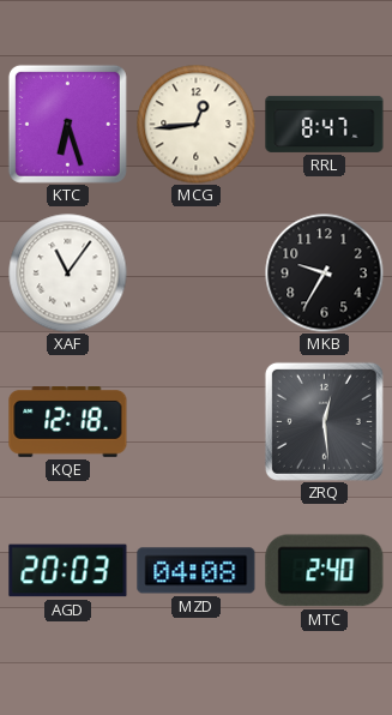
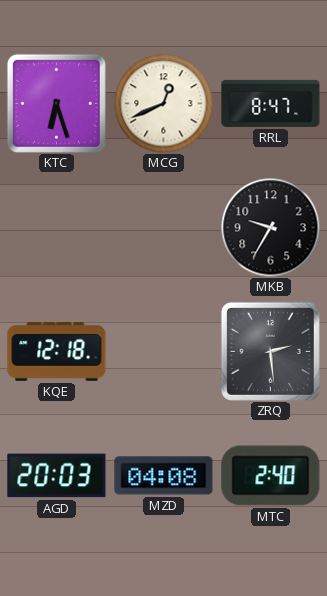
MCG: 12:44 -> 12:41 (164, 104)
XAF: 11:06 -> none (68, 274)
ZRQ: 12:29 -> 2:29 (270, 351)
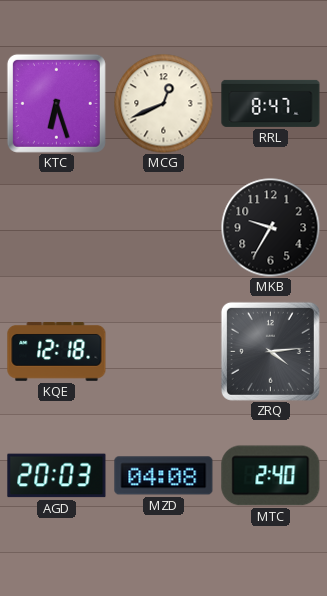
ZRQ: 2:29 -> 4:14 (270, 351)
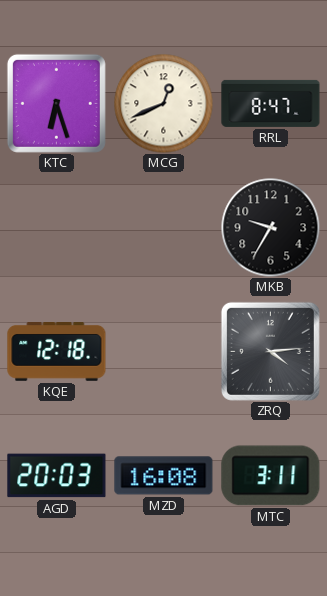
MZD: 04:08 -> 16:08 (164, 476)
MTC: 2:40 -> 3:11 (271, 476)
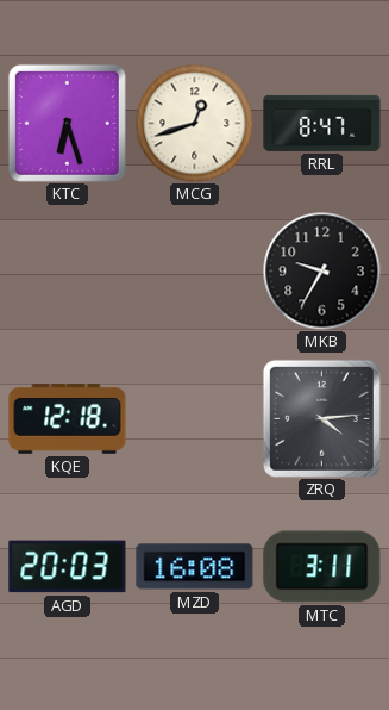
MCG: 12:41 -> 12:42 (195, 124)
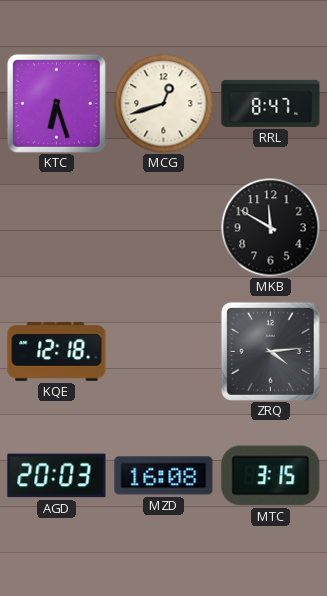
MKB: 9:35 -> 11:50 (271, 228)
MTC: 3:11 -> 3:15 (271, 476)
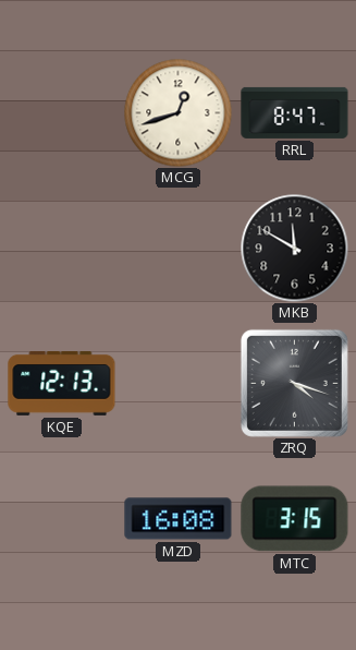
KTC: 6:27 -> none (56, 103)
KQE: 12:18 -> 12:13 (62, 384)
ZRQ: 4:14 -> 4:18 (294, 383)
AGD: 20:03 -> none (57, 476)
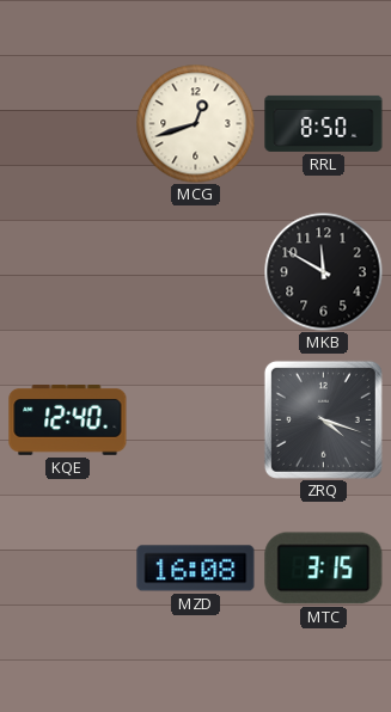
RRL: 8:47 -> 8:50 (324, 123)
KQE: 12:13 -> 12:40 (68, 421)
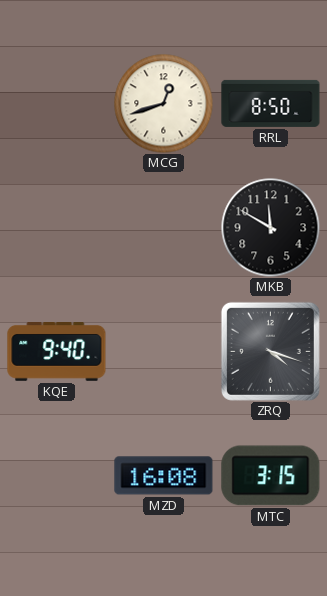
KQE: 12:40 -> 9:40 (57, 352)
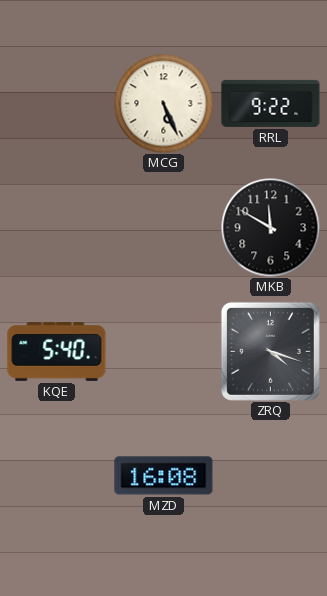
MCG: 12:42 -> 5:26 (164, 104)
RRL: 8:50 -> 9:22 (271, 103)
KQE: 9:40 -> 5:40 (57, 352)
MTC: 3:15 -> none (271, 476)
